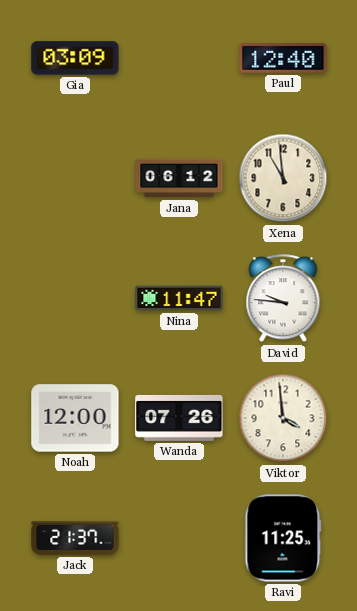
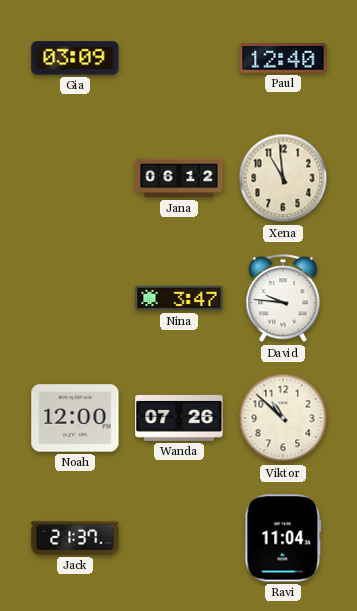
Nina: 11:47 -> 3:47 (179, 298)
Viktor: 3:59 -> 10:52 (283, 418)
Ravi: 11:25 -> 11:04 (283, 538)
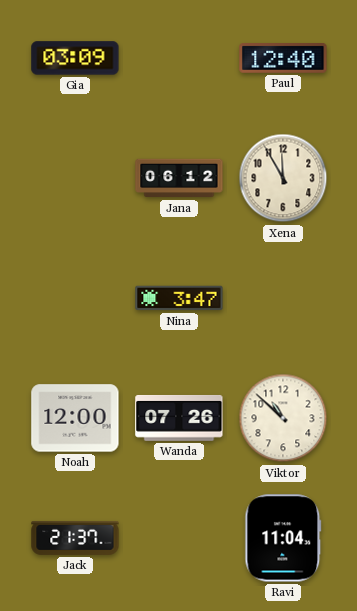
Xena: 10:59 -> 11:55 (283, 178)
David: 9:46 -> none (283, 299)
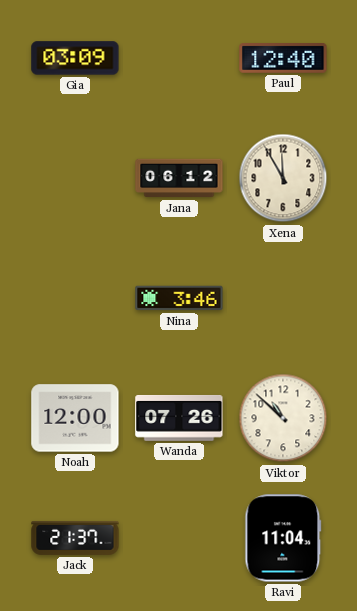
Nina: 3:47 -> 3:46 (179, 298)
